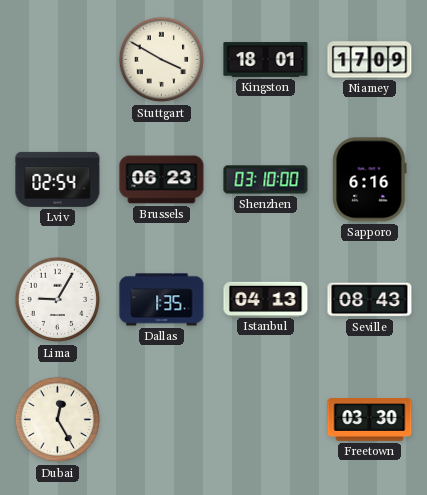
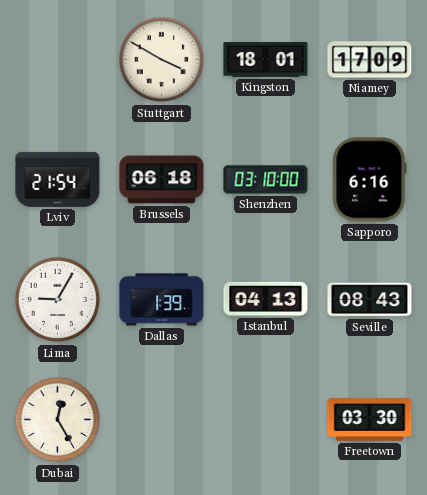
Lviv: 02:54 -> 21:54 (58, 179)
Brussels: 06:23 -> 06:18 (162, 180)
Dallas: 1:35 -> 1:39 (162, 300)
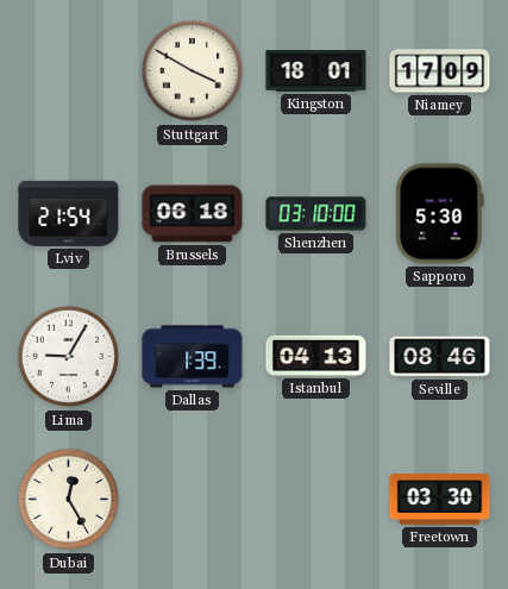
Sapporo: 6:16 -> 5:30 (440, 214)
Seville: 08:43 -> 08:46 (440, 357)
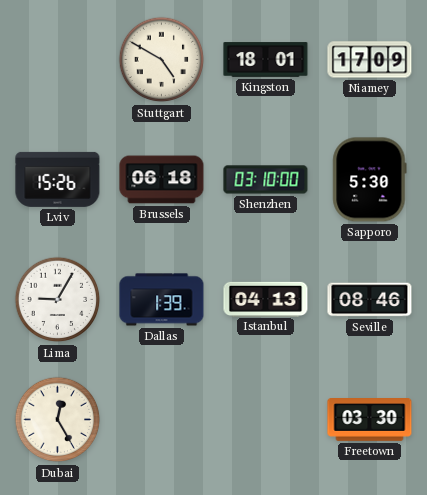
Stuttgart: 3:50 -> 4:50 (162, 60)
Lviv: 21:54 -> 15:26 (58, 179)
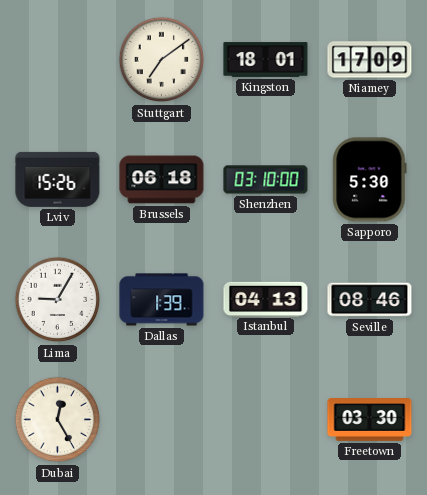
Stuttgart: 4:50 -> 7:09 (162, 60)
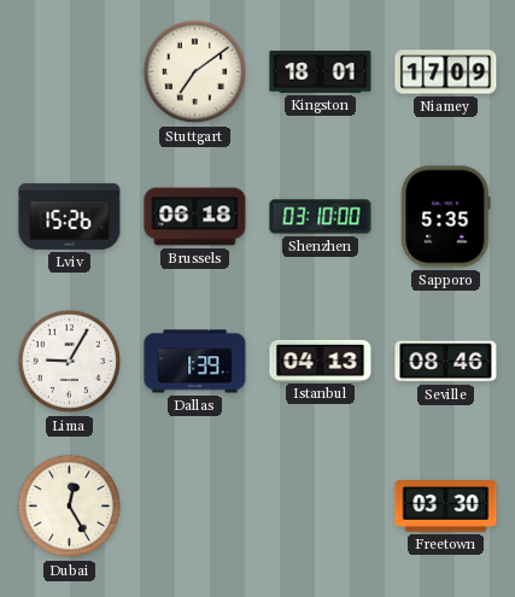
Sapporo: 5:30 -> 5:35 (446, 217)
